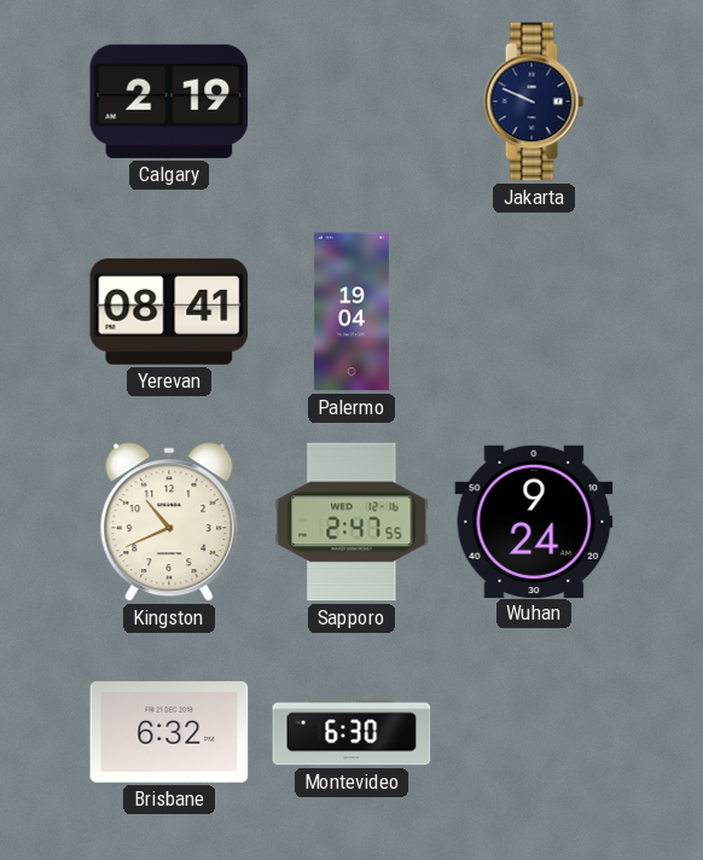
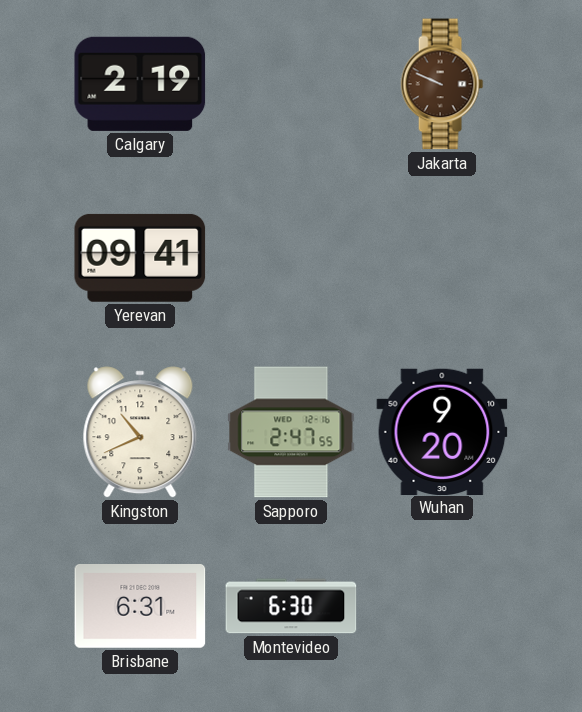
Jakarta dial: navy -> brown (442, 84)
Yerevan: 08:41 -> 09:41 (140, 258)
Palermo: 19:04 -> none (351, 312)
Wuhan: 9:24 -> 9:20 (442, 431)
Brisbane: 6:32 -> 6:31 (140, 606)
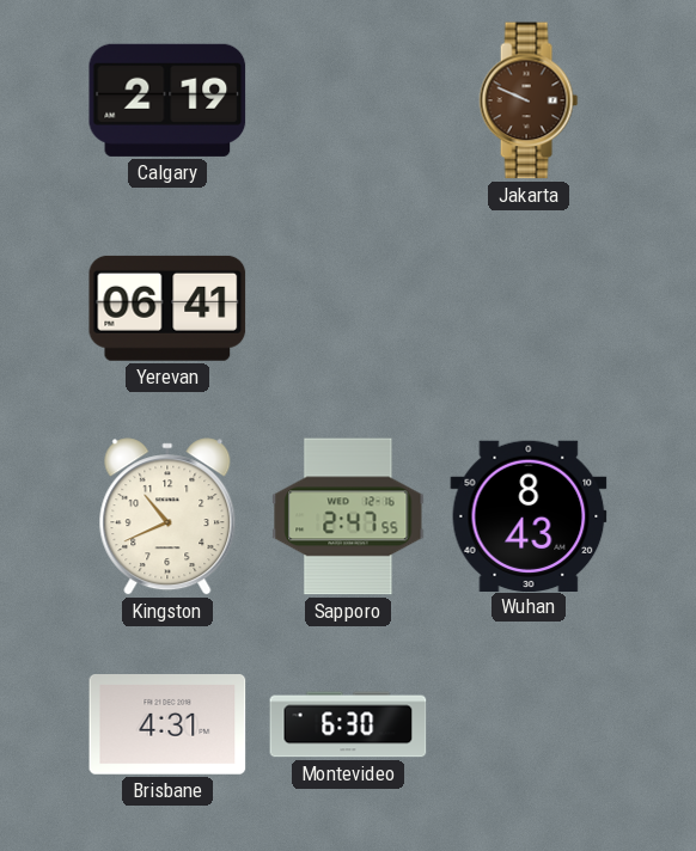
Yerevan: 09:41 -> 06:41 (167, 308)
Wuhan: 9:20 -> 8:43 (529, 515)
Brisbane: 6:31 -> 4:31 (167, 724)
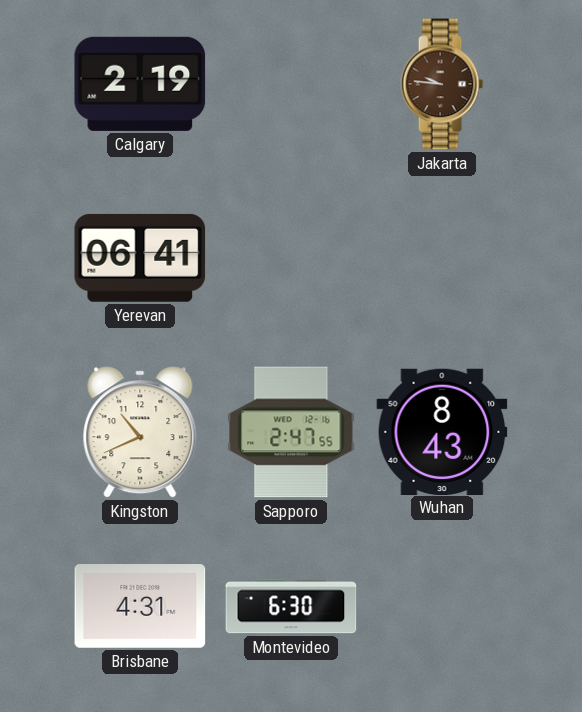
Jakarta: 9:49 -> 9:46 (442, 84)
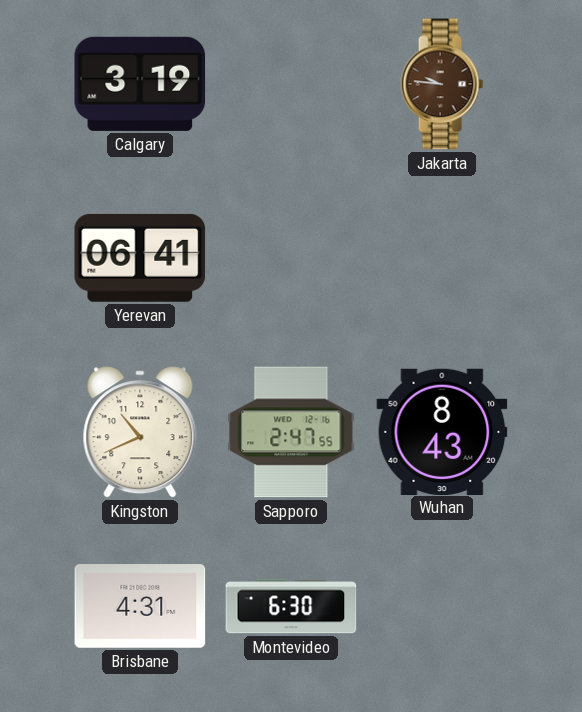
Calgary: 2:19 -> 3:19 (140, 84)
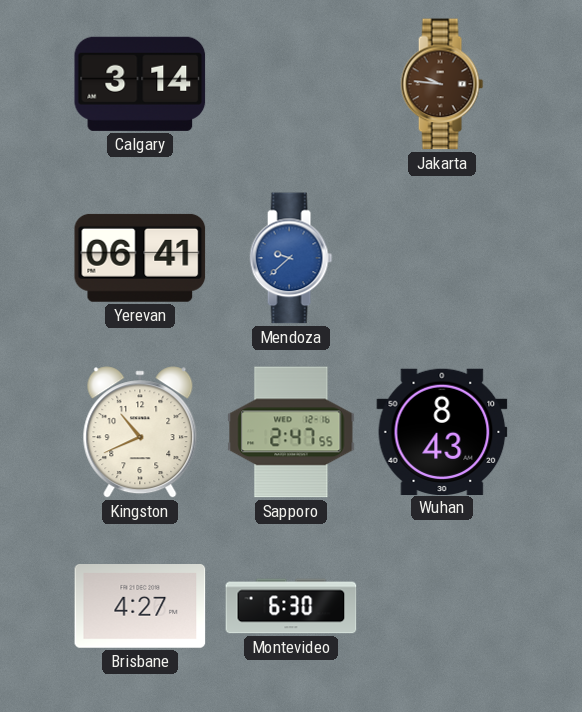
Calgary: 3:19 -> 3:14 (140, 84)
Mendoza: none -> 9:38 (291, 258)
Brisbane: 4:31 -> 4:27 (140, 606)
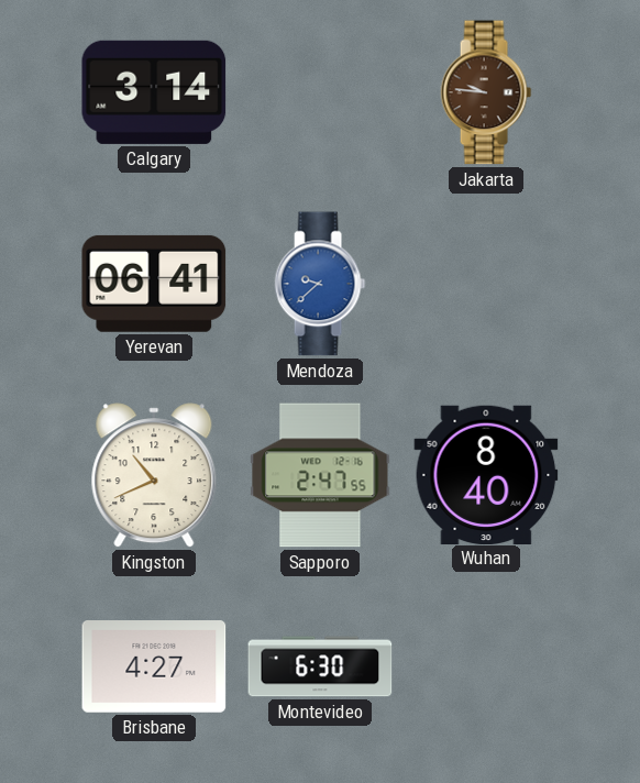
Wuhan: 8:43 -> 8:40 (486, 474)
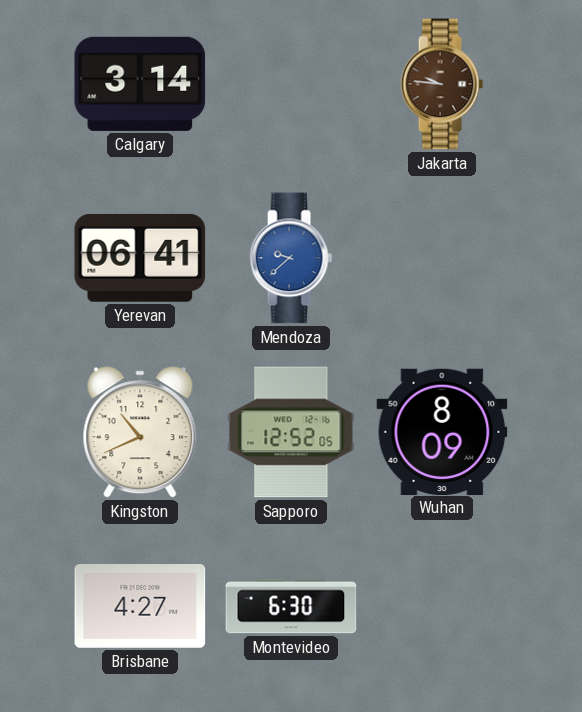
Sapporo: 2:47 -> 12:52 (291, 432)
Wuhan: 8:40 -> 8:09 (442, 431)
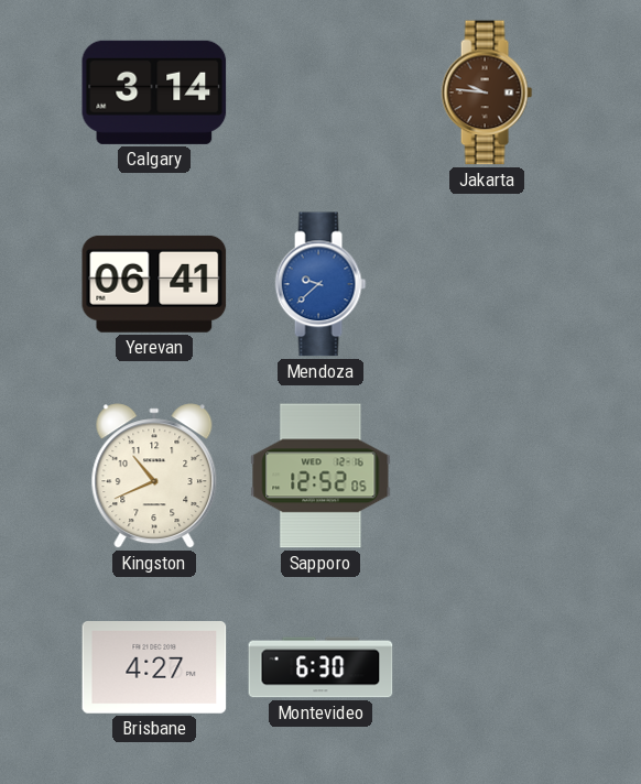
Wuhan: 8:09 -> none (442, 431)
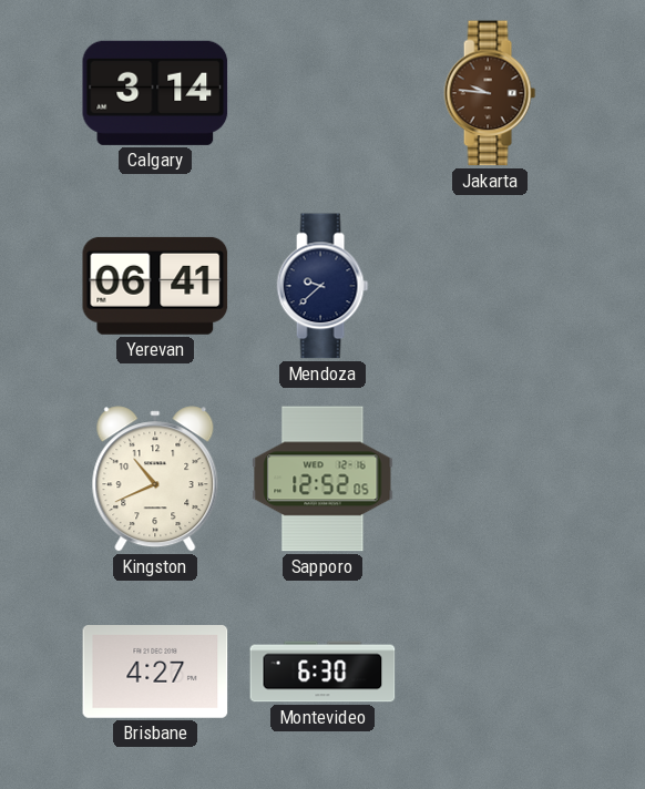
Mendoza dial: blue -> navy (322, 286)
